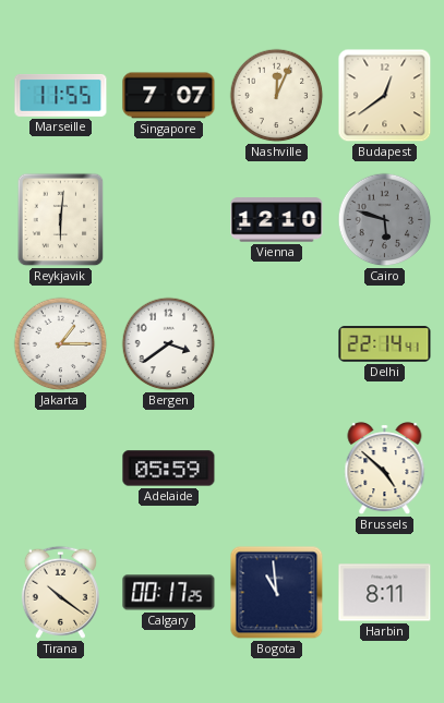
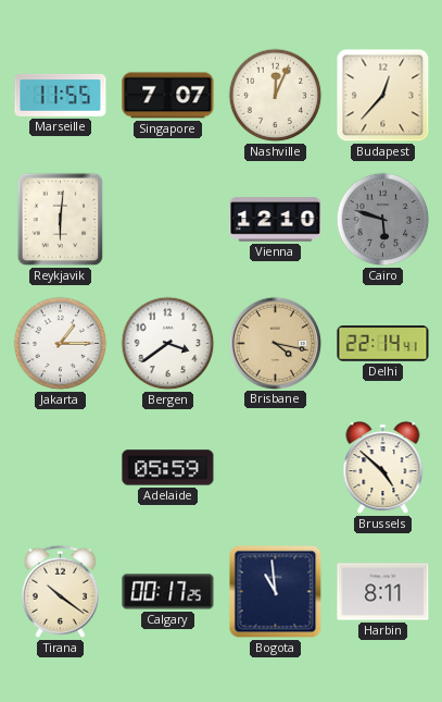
Budapest: 12:39 -> 12:37 (383, 96)
Brisbane: none -> 4:17 (275, 343)
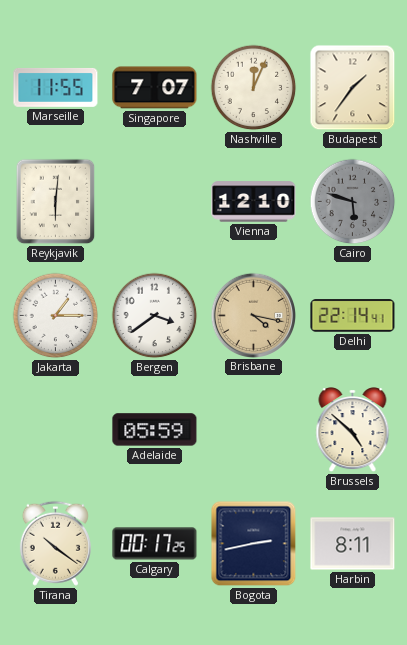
Budapest: 12:37 -> 1:36 (353, 88)
Bogota: 10:59 -> 2:43 (254, 544)
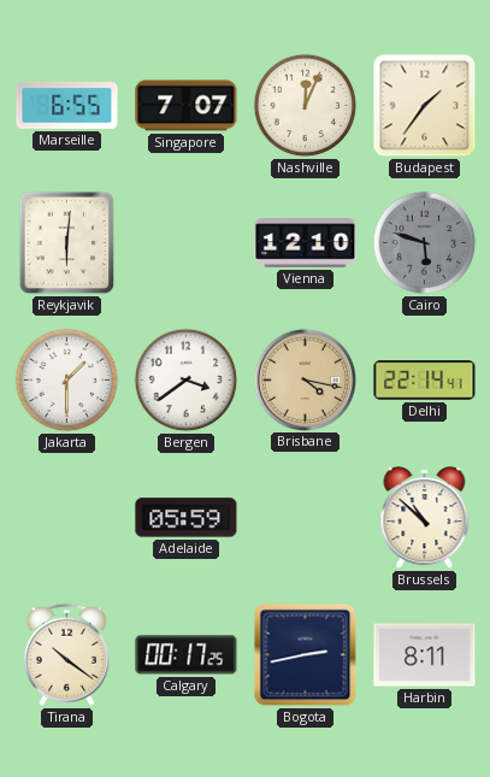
Marseille: 11:55 -> 6:55 (67, 106)
Jakarta: 1:15 -> 1:30 (67, 381)
Brussels: 4:52 -> 10:52 (425, 518)
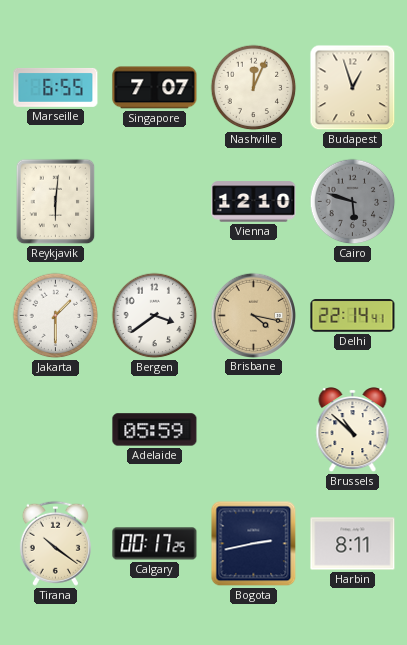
Budapest: 1:36 -> 12:57 (353, 88)
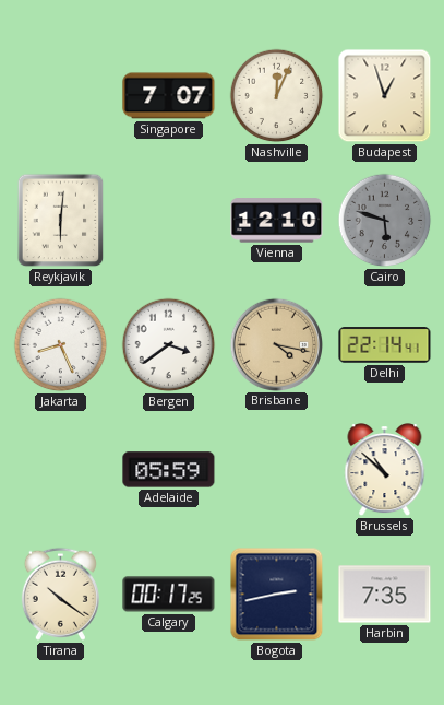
Marseille: 6:55 -> none (56, 88)
Jakarta: 1:30 -> 8:26 (61, 345)
Harbin: 8:11 -> 7:35 (385, 595)
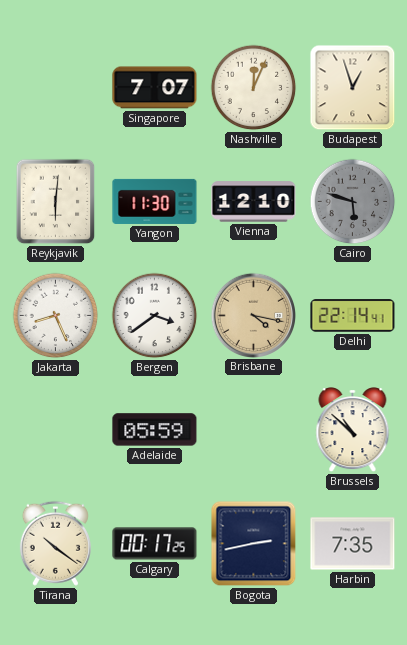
Yangon: none -> 11:30 (155, 201)
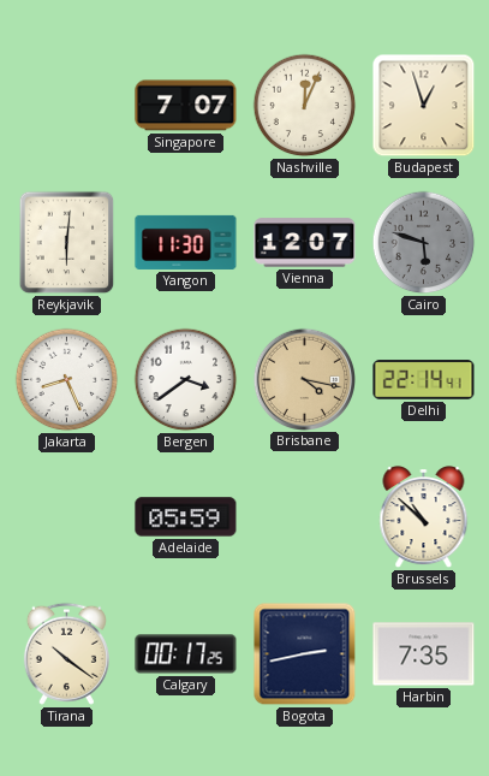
Vienna: 12:10 -> 12:07 (305, 243)
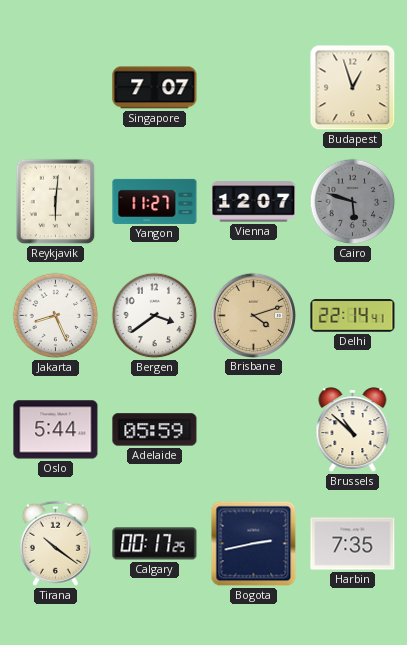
Nashville: 12:04 -> none (305, 106)
Yangon: 11:30 -> 11:27 (155, 201)
Brisbane: 4:17 -> 4:12 (253, 315)
Oslo: none -> 5:44 (56, 430)
